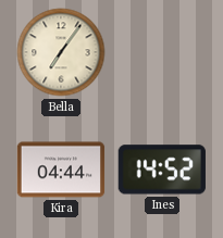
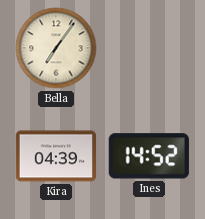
Kira: 04:44 -> 04:39 (56, 156)
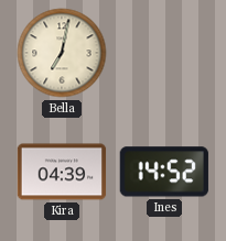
Bella: 7:06 -> 7:02 (62, 53)
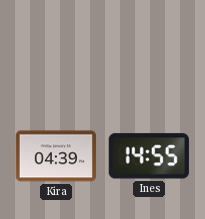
Bella: 7:02 -> none (62, 53)
Ines: 14:52 -> 14:55 (149, 156)
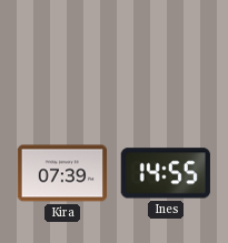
Kira: 04:39 -> 07:39 (62, 173)
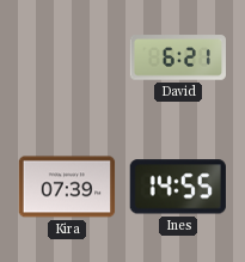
David: none -> 6:21 (178, 57)
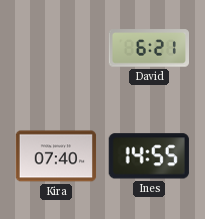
Kira: 07:39 -> 07:40 (56, 156)
